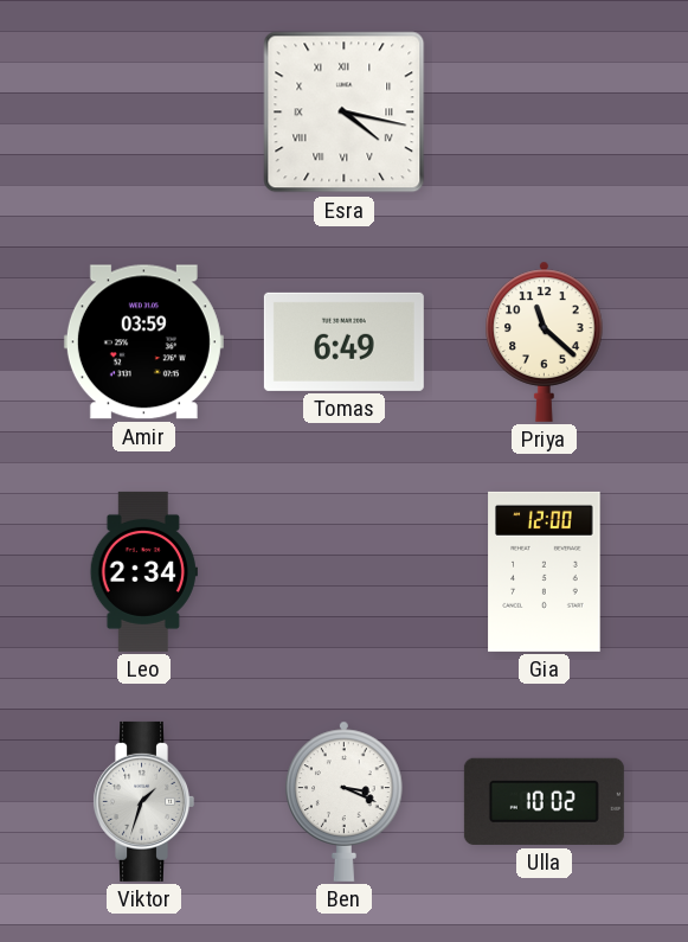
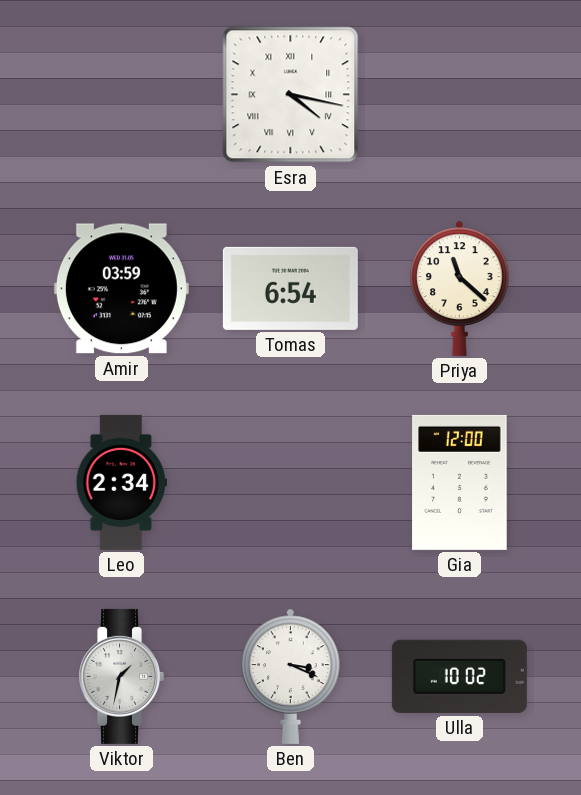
Tomas: 6:49 -> 6:54 (290, 288)
Viktor: 1:33 -> 1:32 (121, 676)
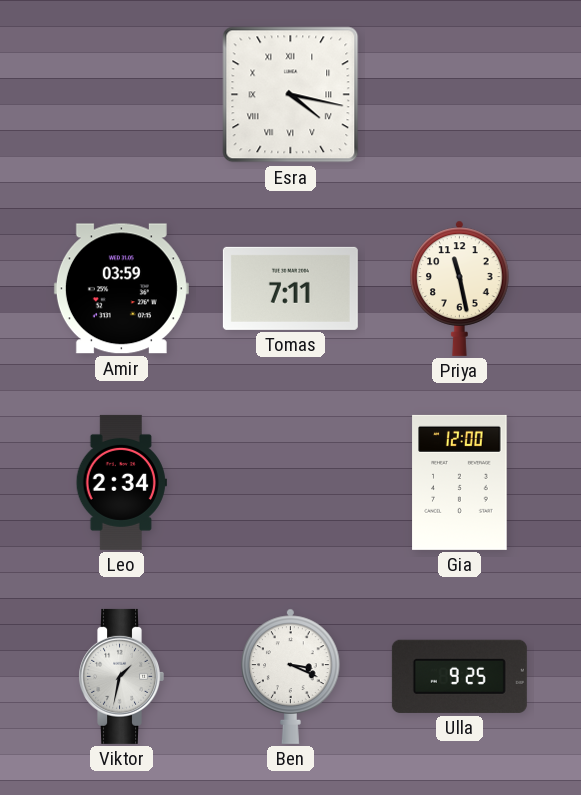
Tomas: 6:54 -> 7:11 (290, 288)
Priya: 11:22 -> 11:28 (460, 288)
Ulla: 10:02 -> 9:25 (459, 676)
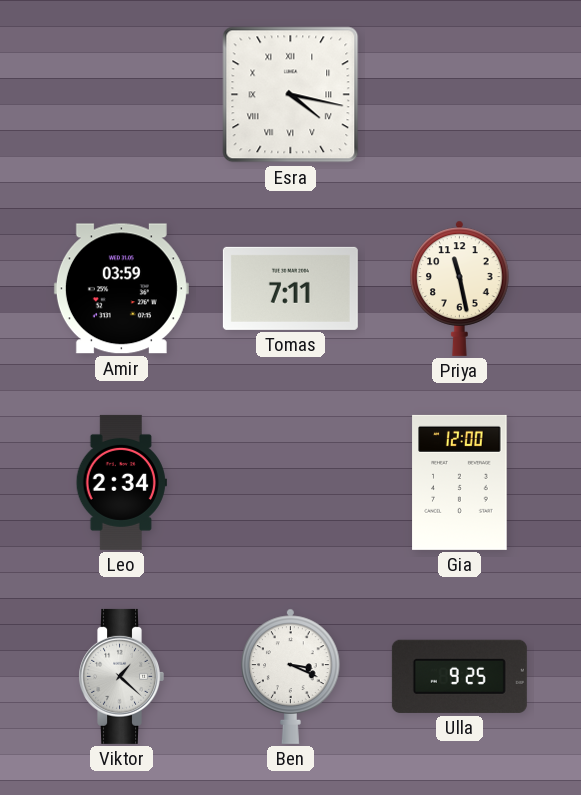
Viktor: 1:32 -> 1:22 (121, 676)
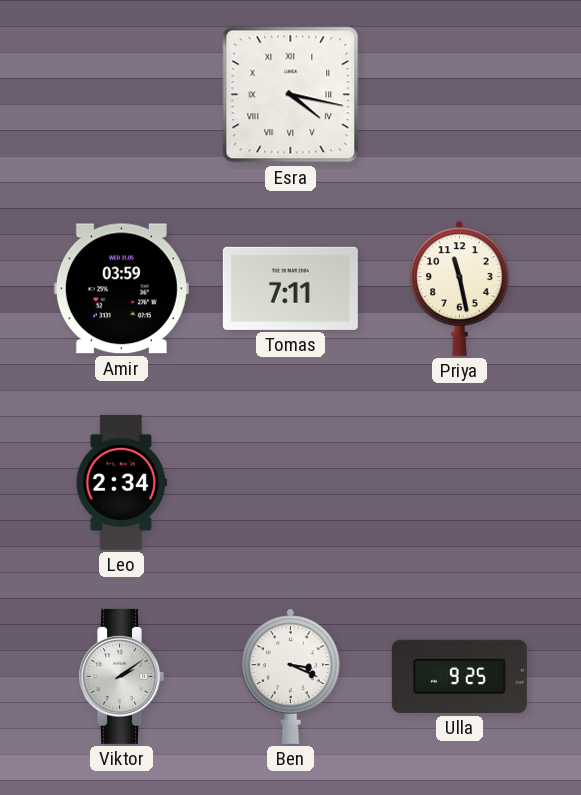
Gia: 12:00 -> none (460, 482)
Viktor: 1:22 -> 2:09 (121, 676)
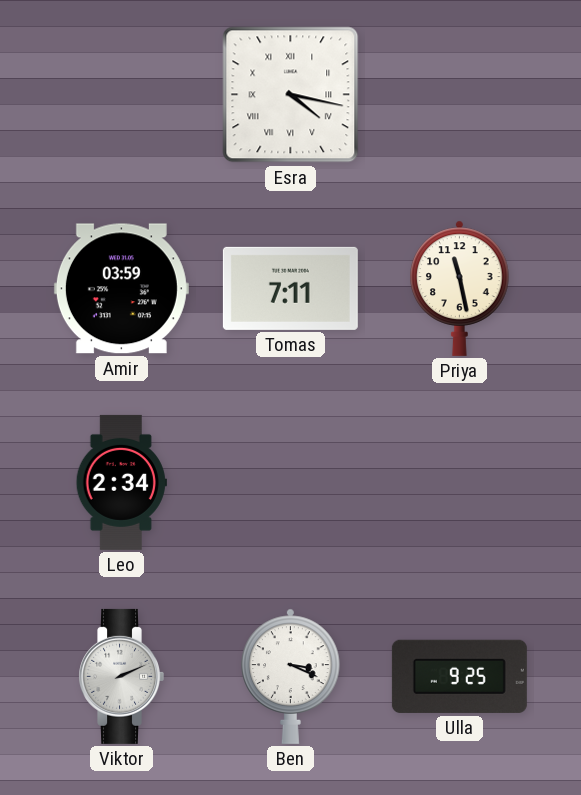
Viktor: 2:09 -> 2:11 (121, 676)
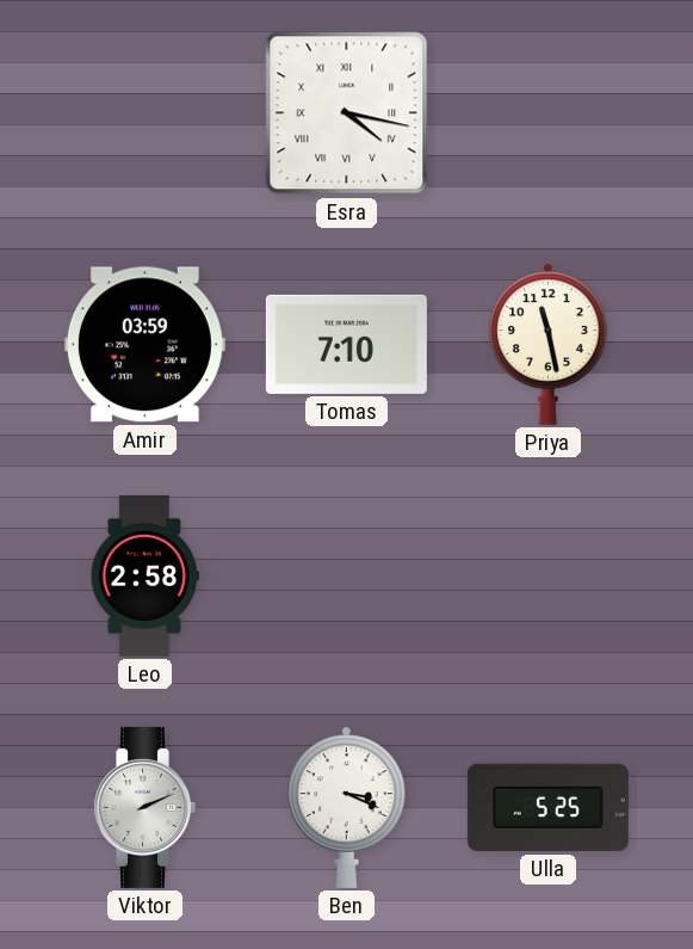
Tomas: 7:11 -> 7:10 (346, 344)
Leo: 2:34 -> 2:58 (144, 575)
Ulla: 9:25 -> 5:25 (547, 807)
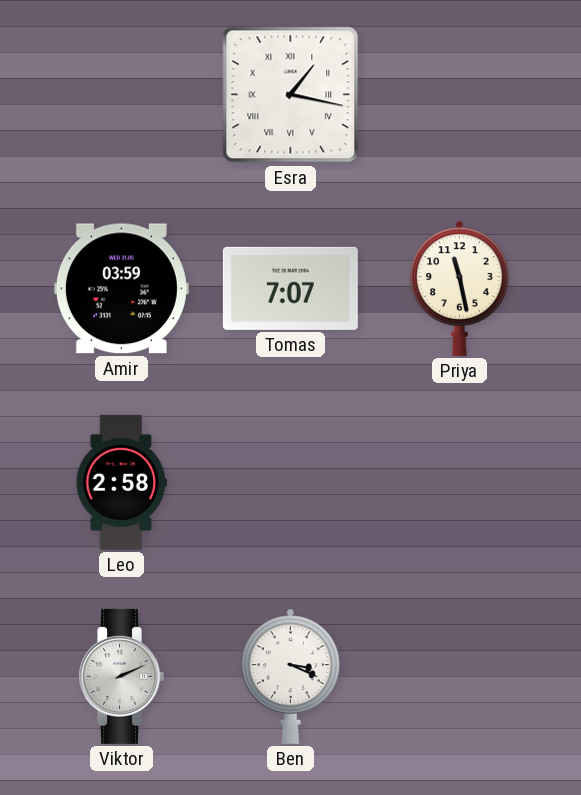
Esra: 4:17 -> 1:17 (291, 95)
Tomas: 7:10 -> 7:07 (290, 288)
Ulla: 5:25 -> none (547, 807)
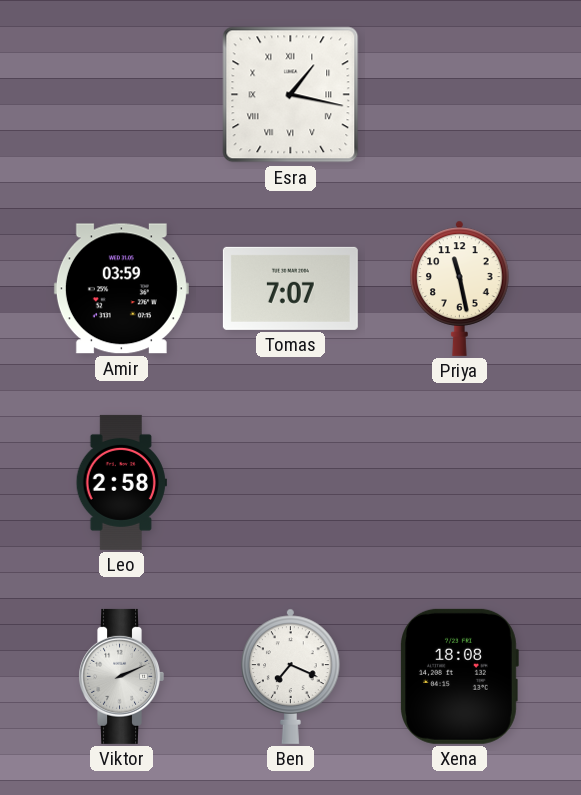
Ben: 3:19 -> 7:19 (291, 676)
Xena: none -> 18:08 (460, 676)
